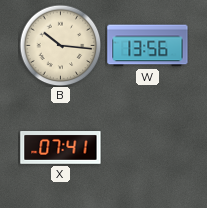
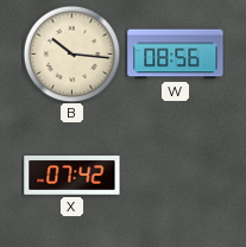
W: 13:56 -> 08:56 (176, 55)
X: 07:41 -> 07:42 (72, 176)
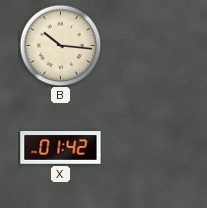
W: 08:56 -> none (176, 55)
X: 07:42 -> 01:42 (61, 148)
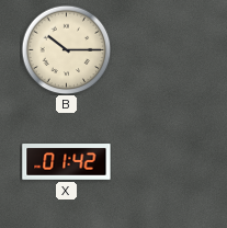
B: 10:16 -> 10:15 (66, 49)
